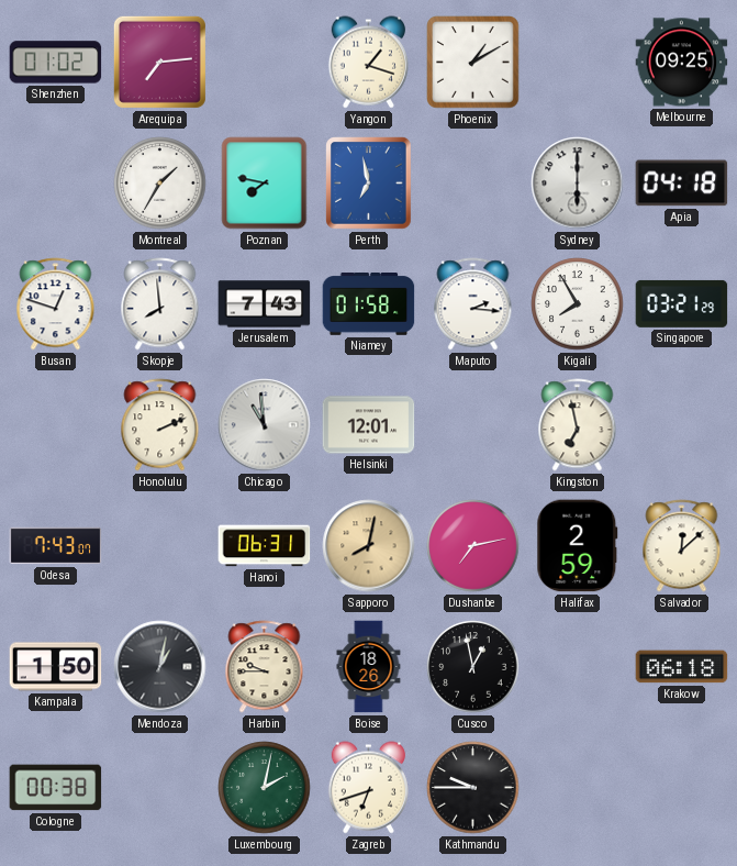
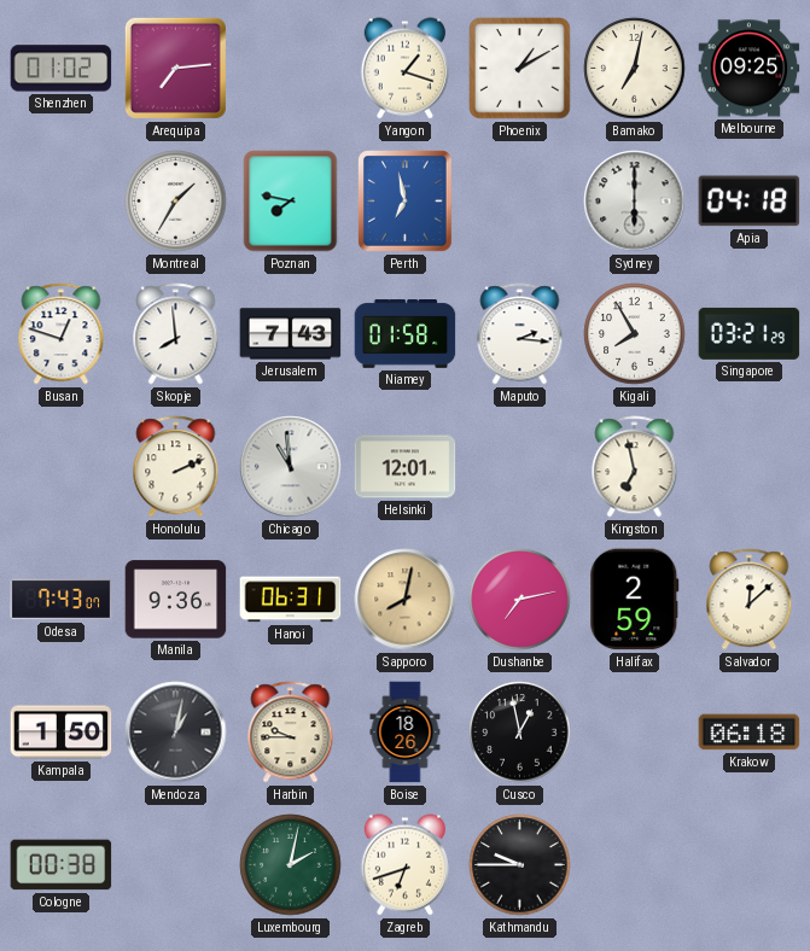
Bamako: none -> 7:02 (635, 69)
Manila: none -> 9:36 (176, 600)
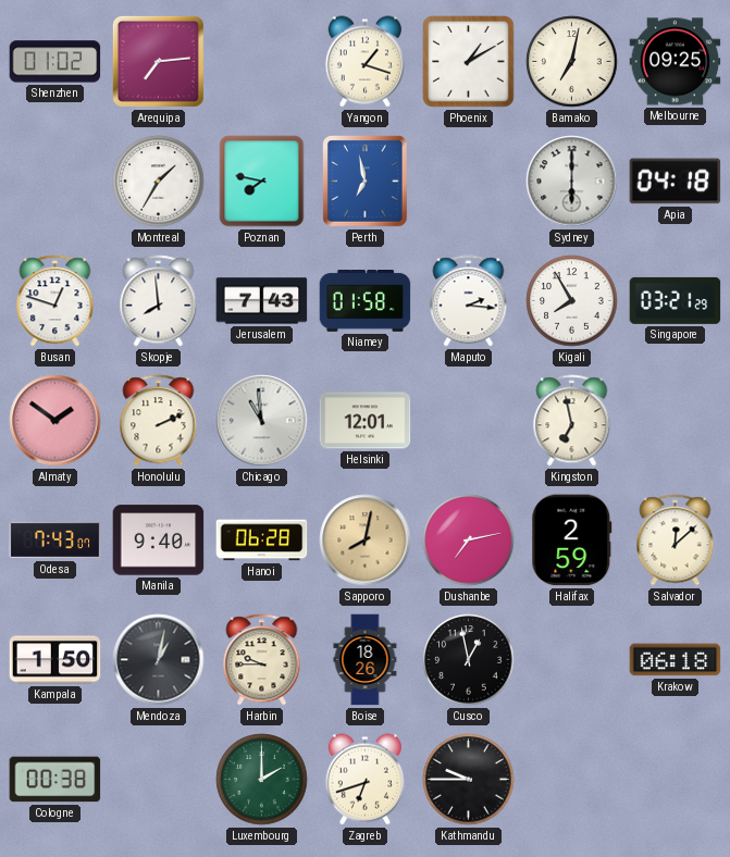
Almaty: none -> 1:51 (55, 421)
Manila: 9:36 -> 9:40 (159, 541)
Hanoi: 06:31 -> 06:28 (262, 541)
Luxembourg: 2:02 -> 2:00 (262, 780)
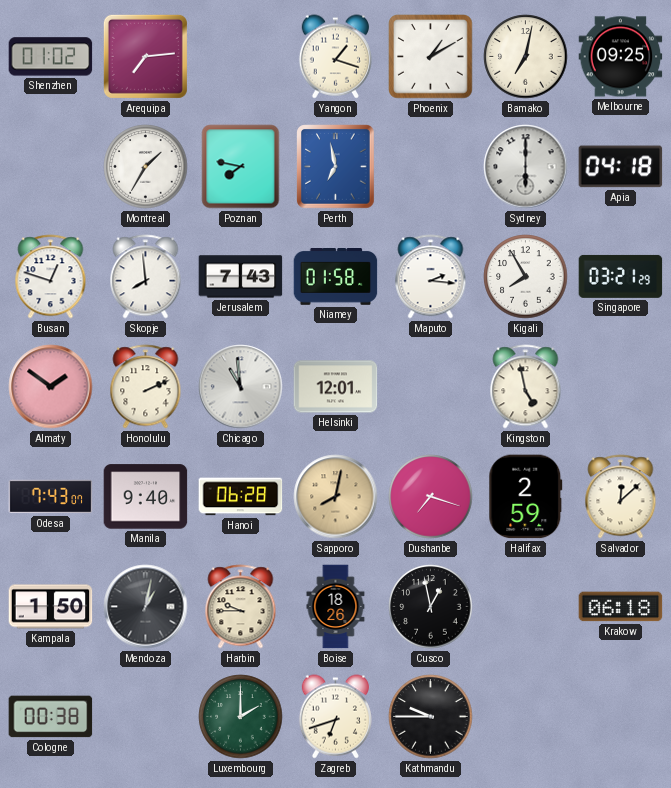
Kingston: 6:58 -> 4:58 (526, 387)
Dushanbe: 7:13 -> 7:18 (431, 497)
